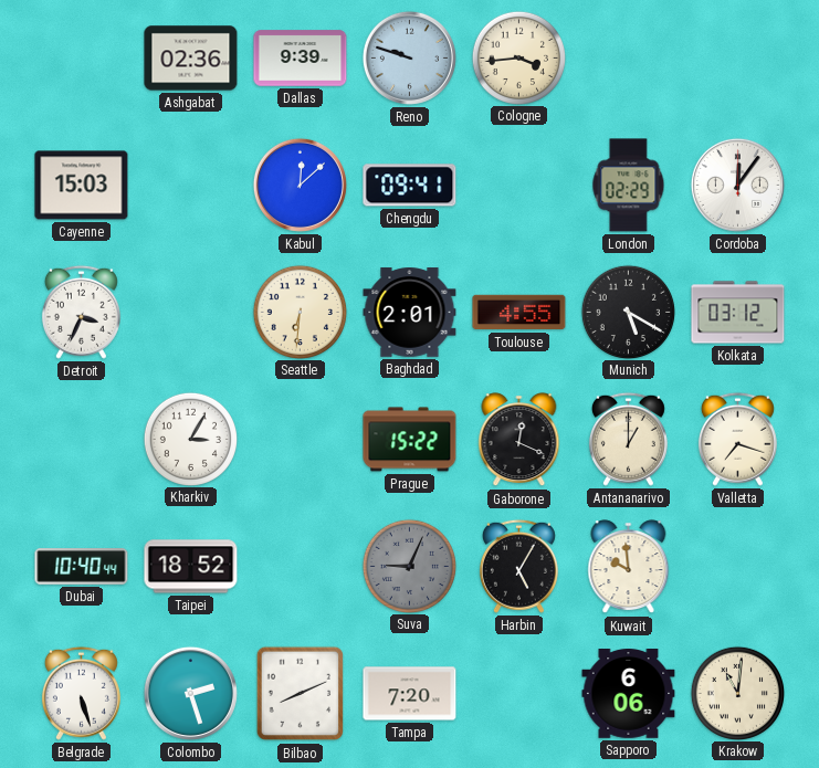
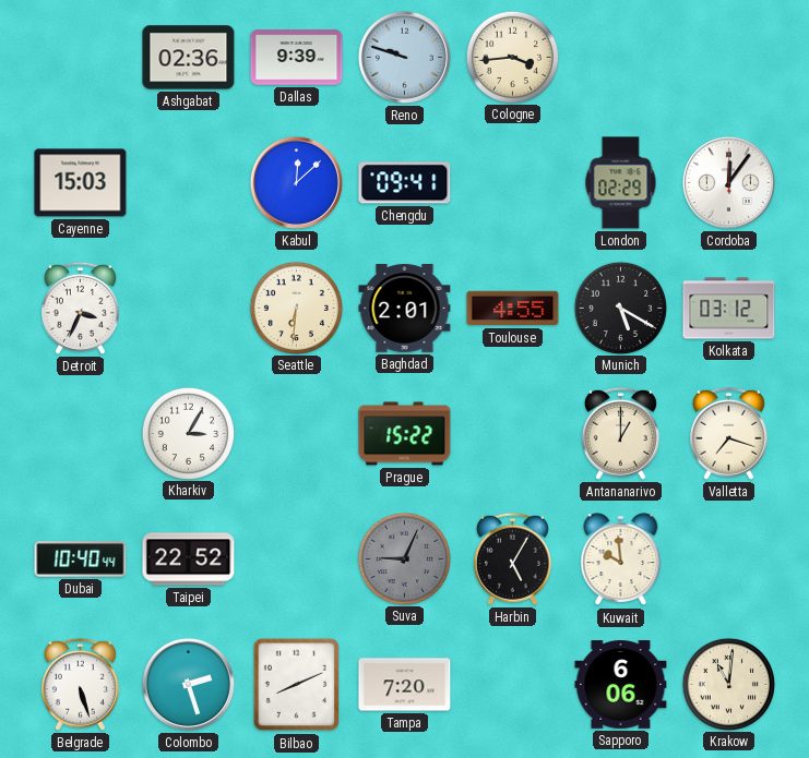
Gaborone: 12:19 -> none (519, 440)
Taipei: 18:52 -> 22:52 (189, 560)
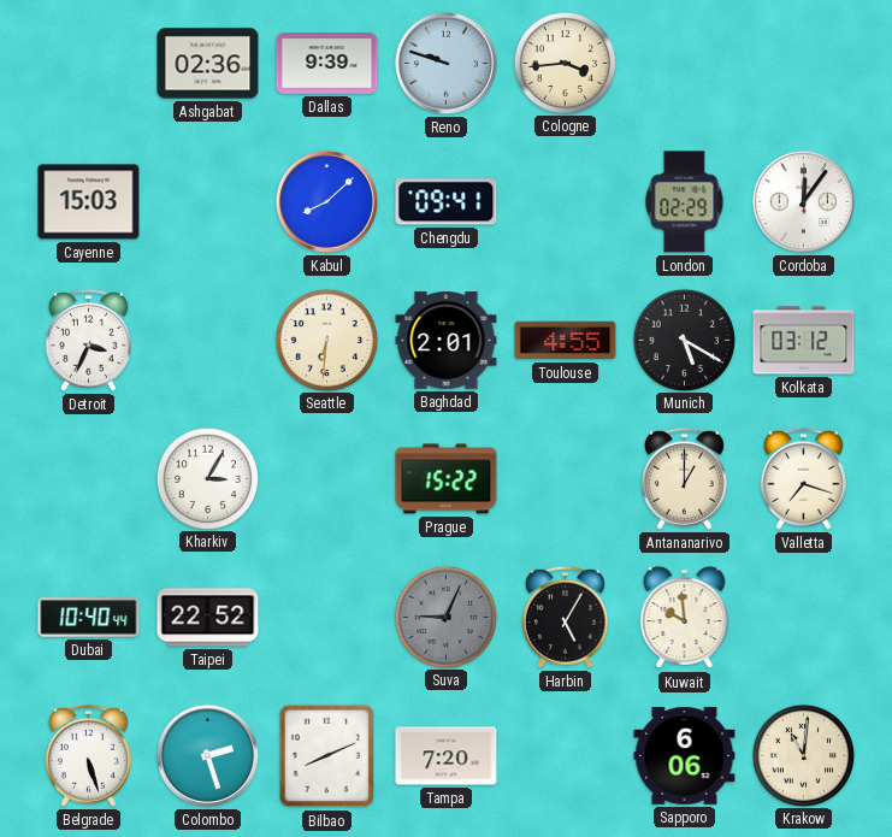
Kabul: 12:08 -> 8:08 (326, 201)
